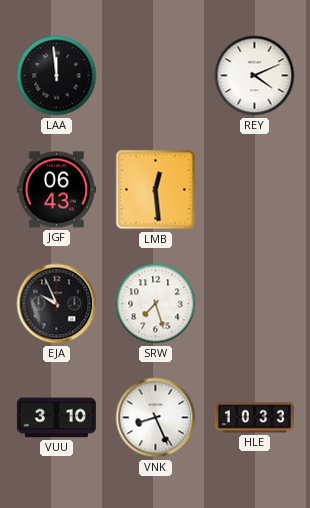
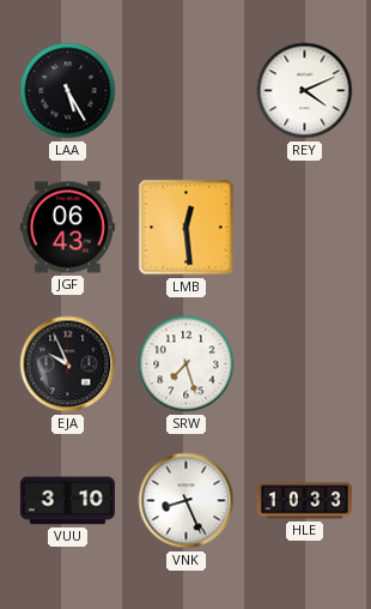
LAA: 11:59 -> 5:25 (68, 91)
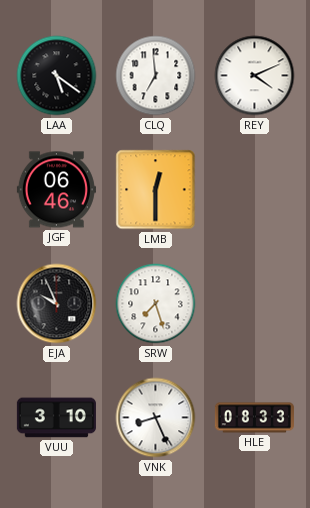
LAA: 5:25 -> 5:21 (57, 76)
CLQ: none -> 6:59 (156, 76)
JGF: 06:43 -> 06:46 (56, 190)
LMB: 12:29 -> 12:30 (156, 190)
HLE: 10:33 -> 08:33 (254, 418)
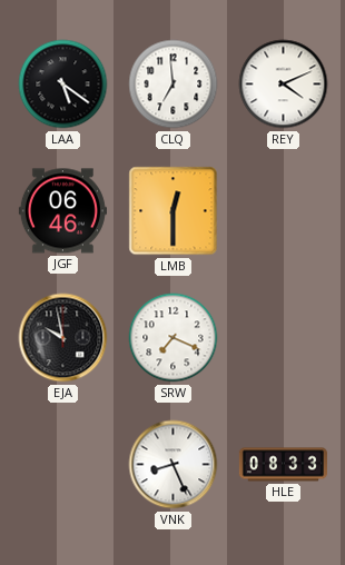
EJA: 9:56 -> 9:58 (63, 338)
SRW: 7:27 -> 7:19 (174, 338)
VUU: 3:10 -> none (56, 418)
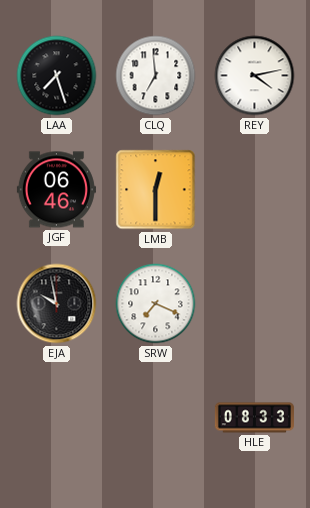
LAA: 5:21 -> 7:27 (57, 76)
REY: 4:11 -> 4:13 (255, 76)
VNK: 8:26 -> none (174, 465)
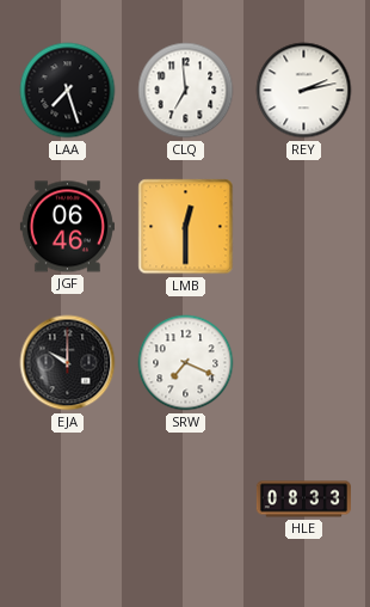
REY: 4:13 -> 2:13 (304, 91)
EJA: 9:58 -> 10:00 (68, 363)
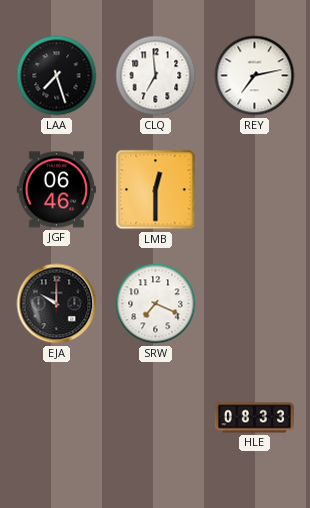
REY: 2:13 -> 7:13 (255, 76)
